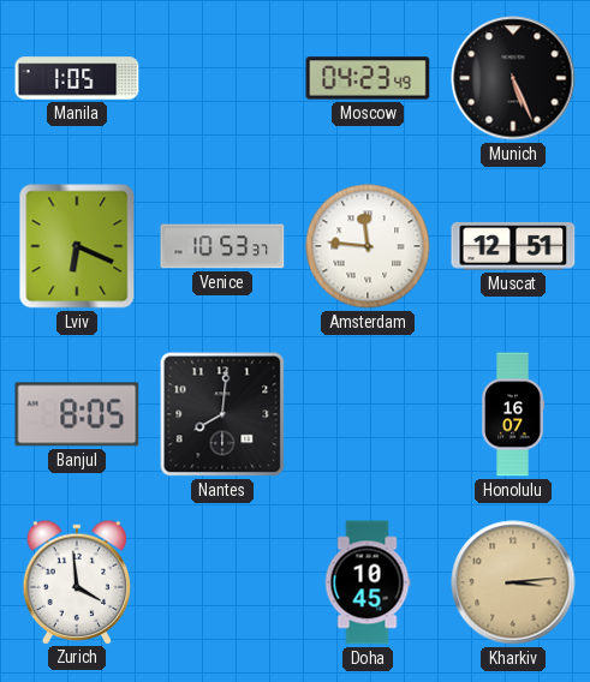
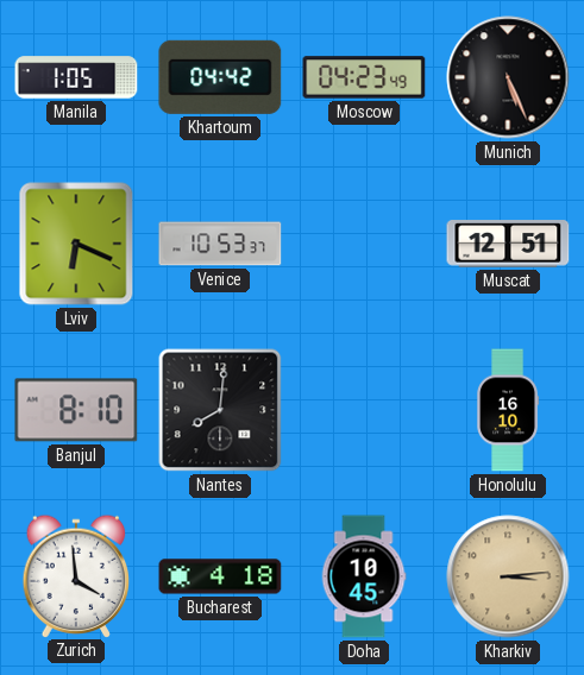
Khartoum: none -> 04:42 (220, 77)
Amsterdam: 11:46 -> none (368, 246)
Banjul: 8:05 -> 8:10 (76, 410)
Honolulu: 16:07 -> 16:10 (508, 410)
Bucharest: none -> 4:18 (220, 576)
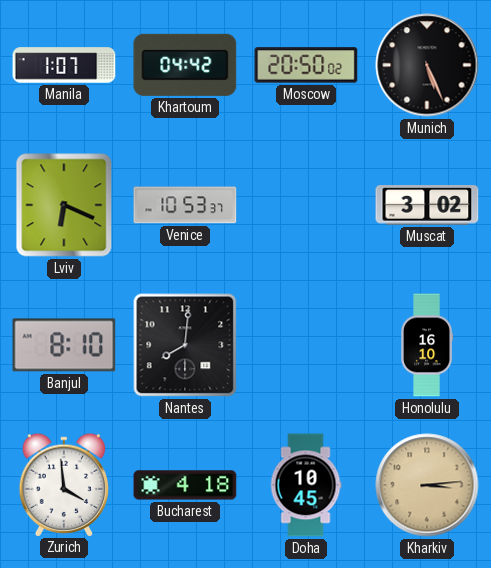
Manila: 1:05 -> 1:07 (64, 65)
Moscow: 04:23 -> 20:50 (306, 65)
Muscat: 12:51 -> 3:02 (427, 205)
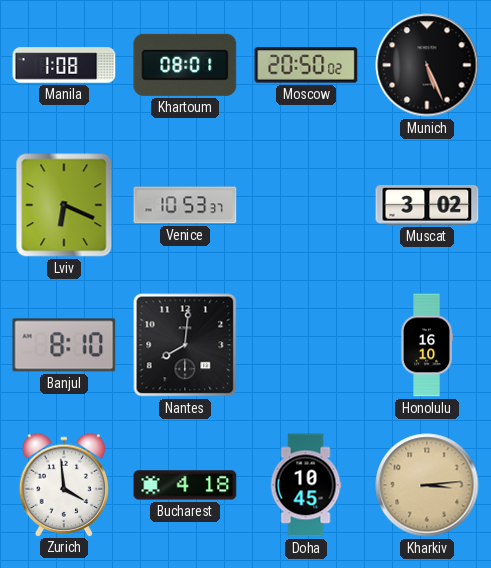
Manila: 1:07 -> 1:08 (64, 65)
Khartoum: 04:42 -> 08:01 (185, 65)
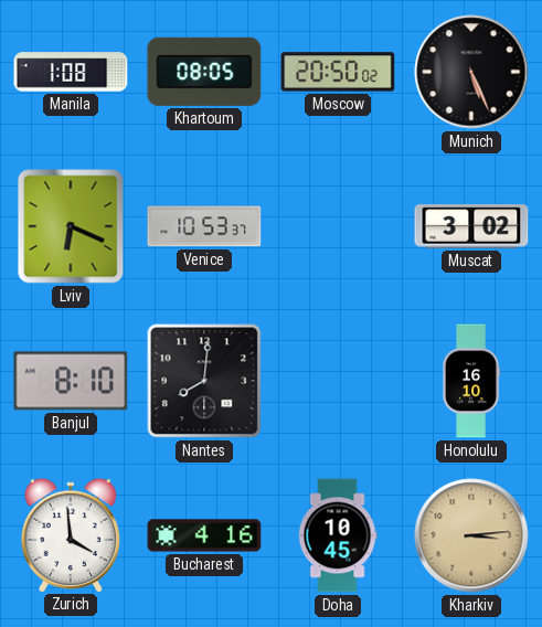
Khartoum: 08:01 -> 08:05 (204, 72)
Bucharest: 4:18 -> 4:16 (204, 535)
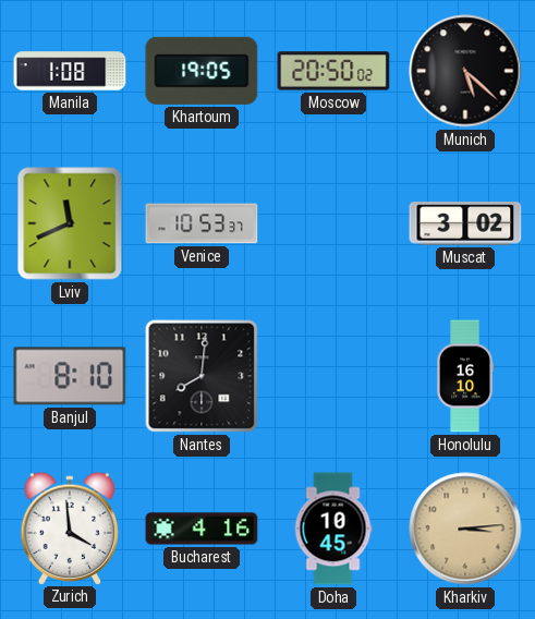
Khartoum: 08:05 -> 19:05 (202, 71)
Munich: 5:26 -> 5:22 (465, 71)
Lviv: 6:19 -> 11:41 (70, 223)
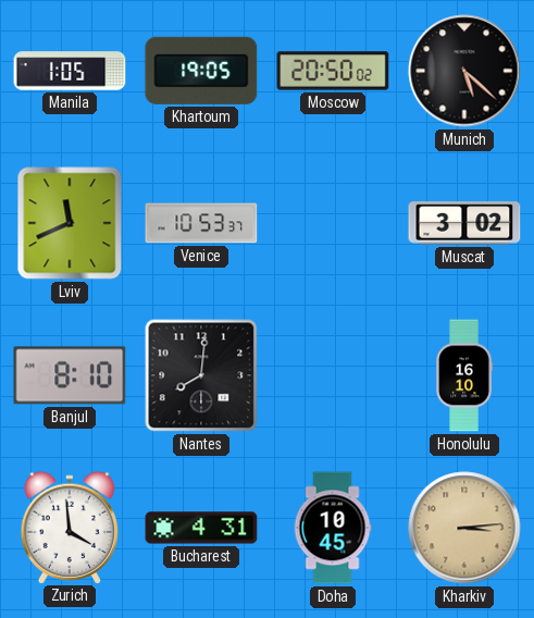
Manila: 1:08 -> 1:05 (70, 71)
Bucharest: 4:16 -> 4:31 (201, 528)
